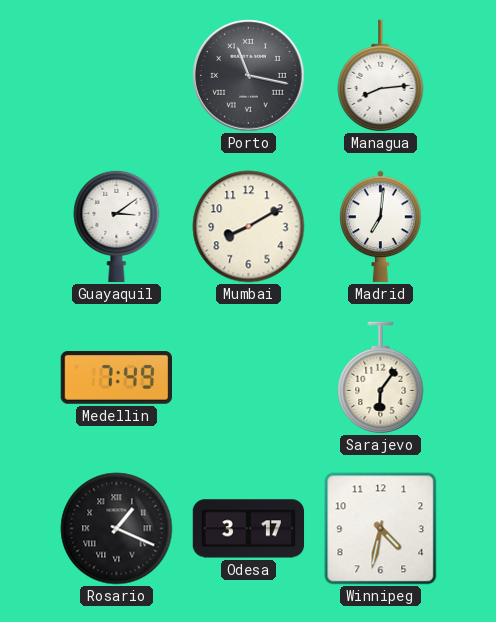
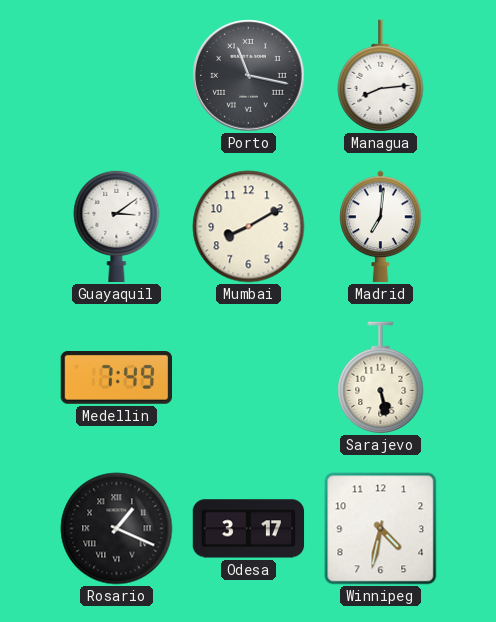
Sarajevo: 6:06 -> 5:28 (381, 378)
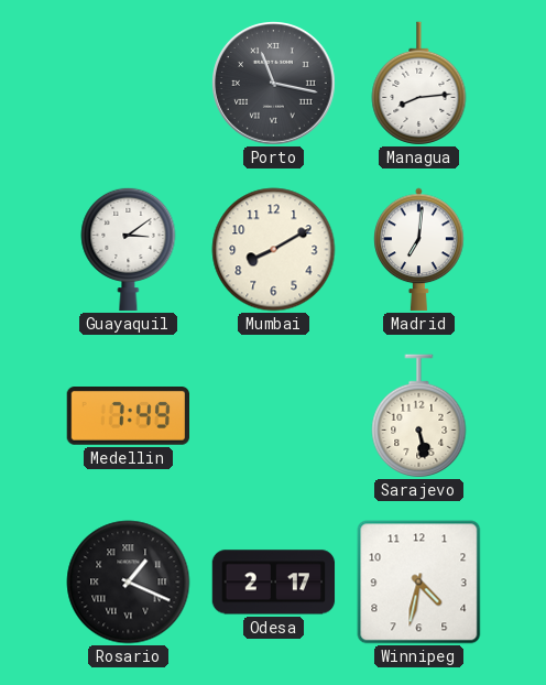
Odesa: 3:17 -> 2:17 (274, 583)
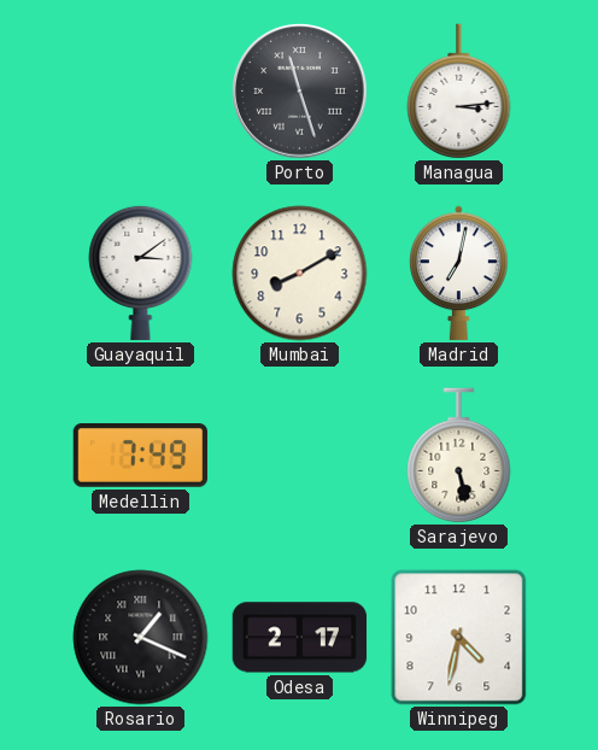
Porto: 11:17 -> 11:27 (300, 92)
Managua: 8:14 -> 3:14 (459, 92)
Madrid: 7:01 -> 7:02 (459, 274)
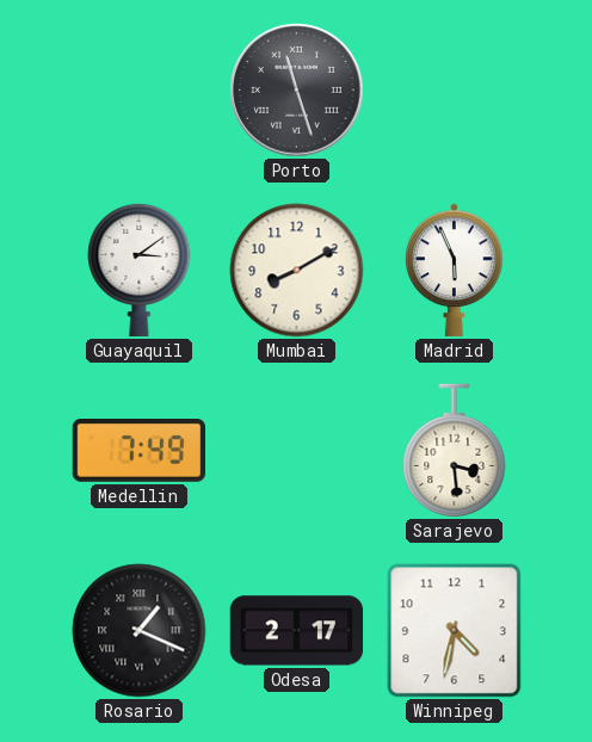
Managua: 3:14 -> none (459, 92)
Madrid: 7:02 -> 5:56 (455, 271)
Sarajevo: 5:28 -> 3:29 (455, 451)
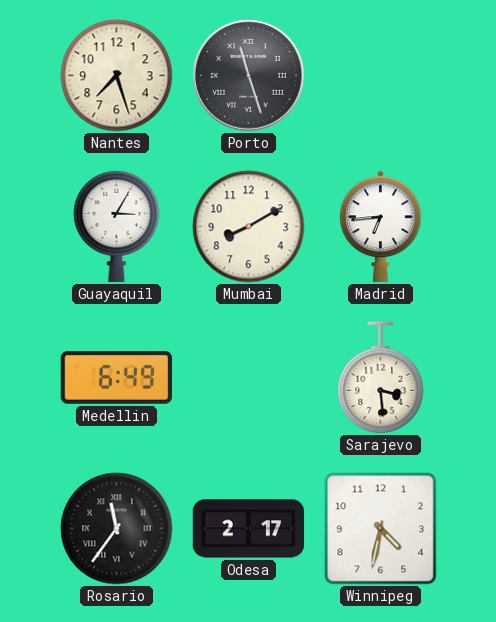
Nantes: none -> 7:27 (117, 76)
Guayaquil: 3:09 -> 3:05 (117, 226)
Madrid: 5:56 -> 6:44 (381, 227)
Medellin: 7:49 -> 6:49 (116, 378)
Rosario: 1:19 -> 11:36 (117, 529)
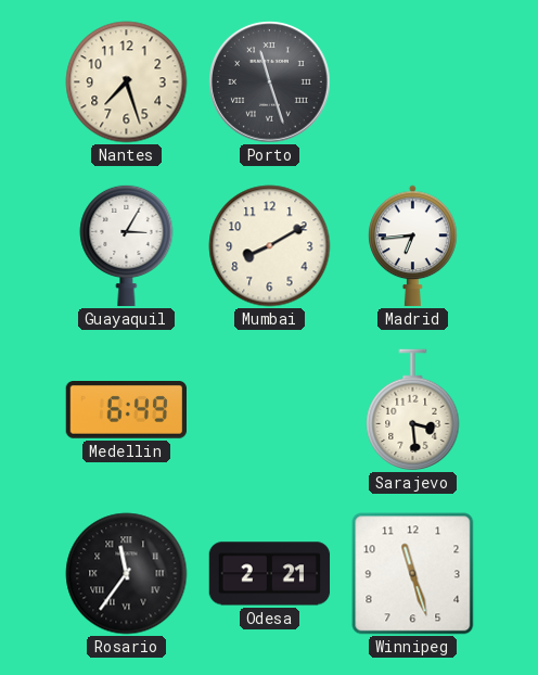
Odesa: 2:17 -> 2:21 (270, 574)
Winnipeg: 4:32 -> 11:27 (413, 574)
